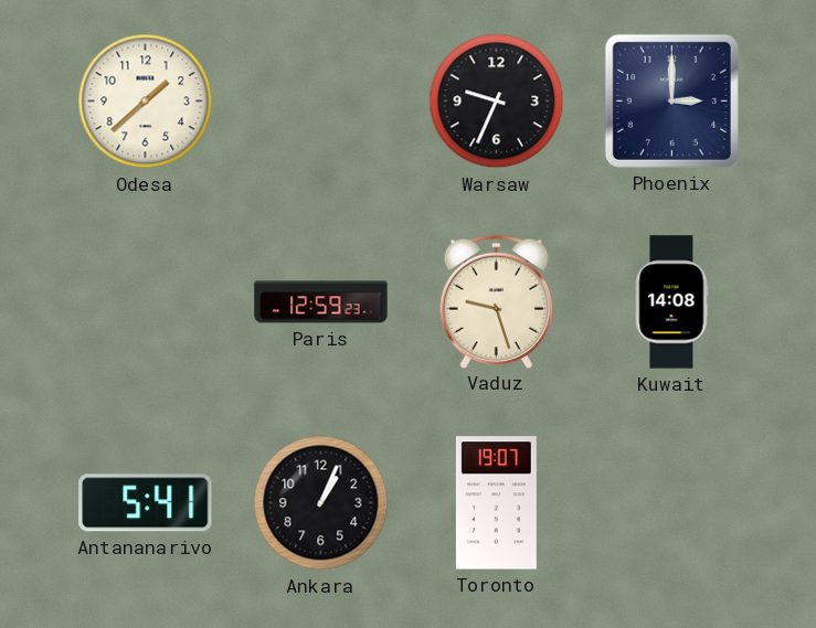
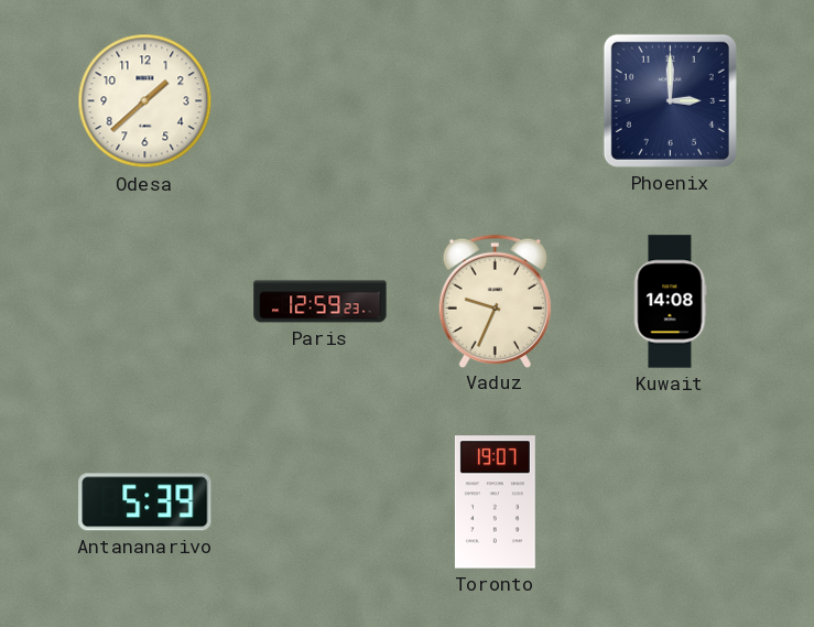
Warsaw: 9:34 -> none (497, 102)
Vaduz: 9:27 -> 9:34 (495, 301)
Antananarivo: 5:41 -> 5:39 (145, 502)
Ankara: 1:04 -> none (321, 503)
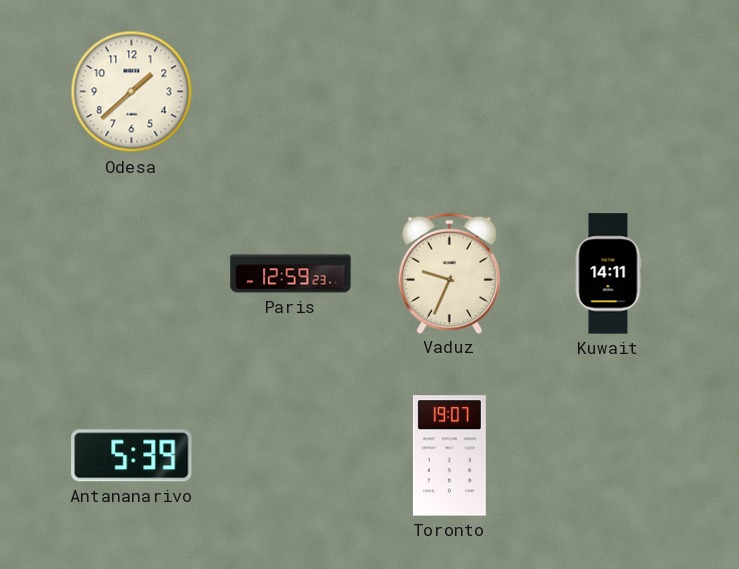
Phoenix: 3:00 -> none (670, 100)
Kuwait: 14:08 -> 14:11 (608, 274)
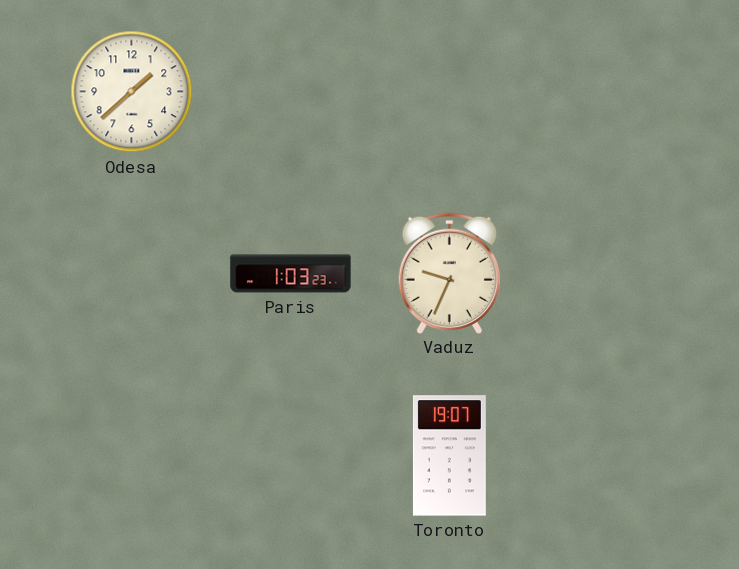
Paris: 12:59 -> 1:03 (291, 274)
Kuwait: 14:11 -> none (608, 274)
Antananarivo: 5:39 -> none (132, 456)
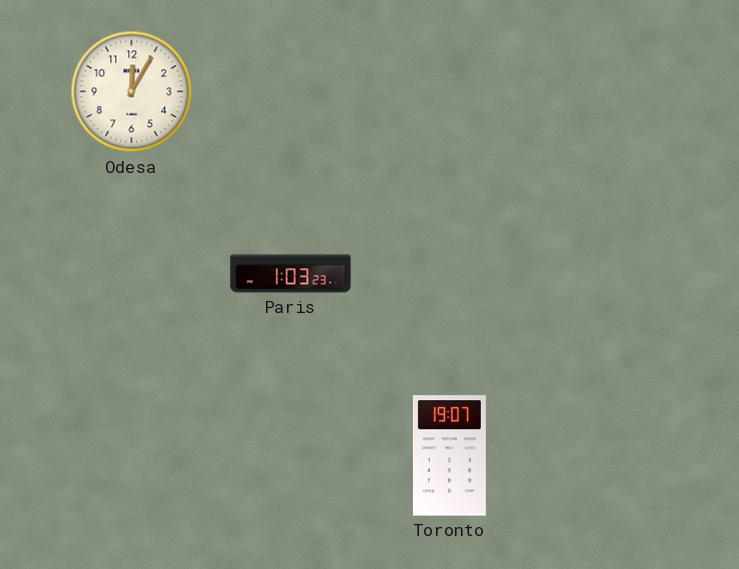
Odesa: 1:38 -> 12:05 (132, 92)
Vaduz: 9:34 -> none (449, 273)
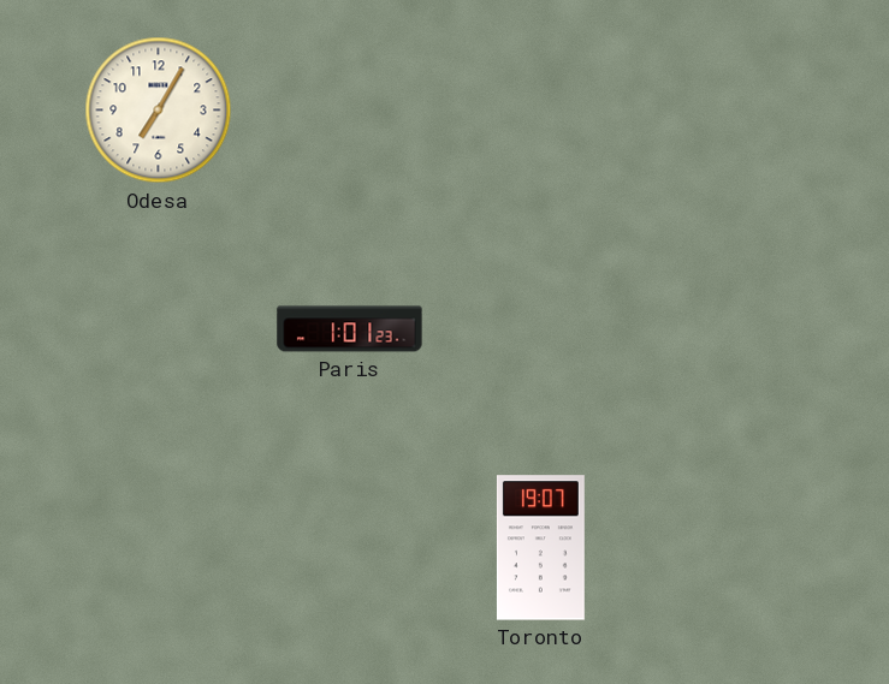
Odesa: 12:05 -> 7:05 (159, 111)
Paris: 1:03 -> 1:01 (350, 329)
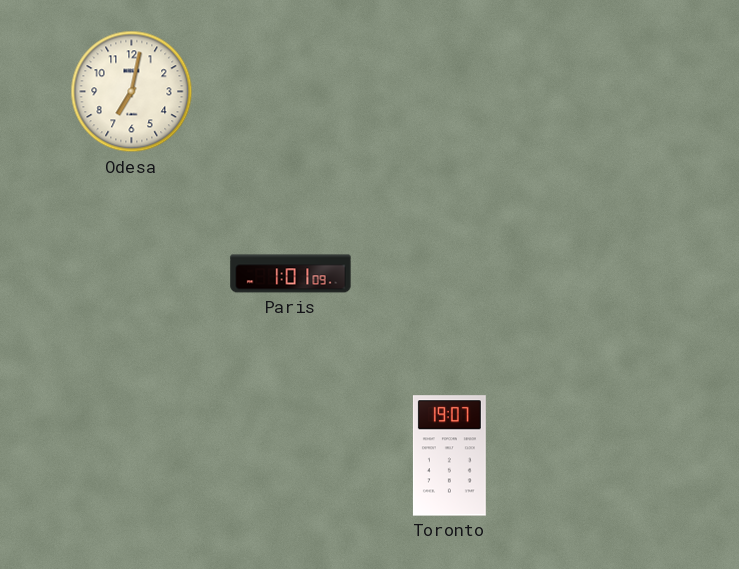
Odesa: 7:05 -> 7:02 (132, 92)
Paris: 1:01:23 -> 1:01:09 (291, 274)
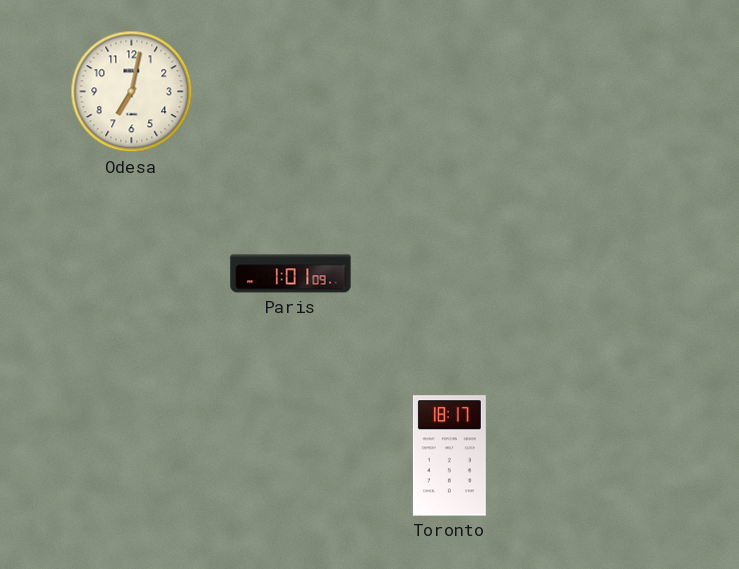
Toronto: 19:07 -> 18:17 (449, 456)
